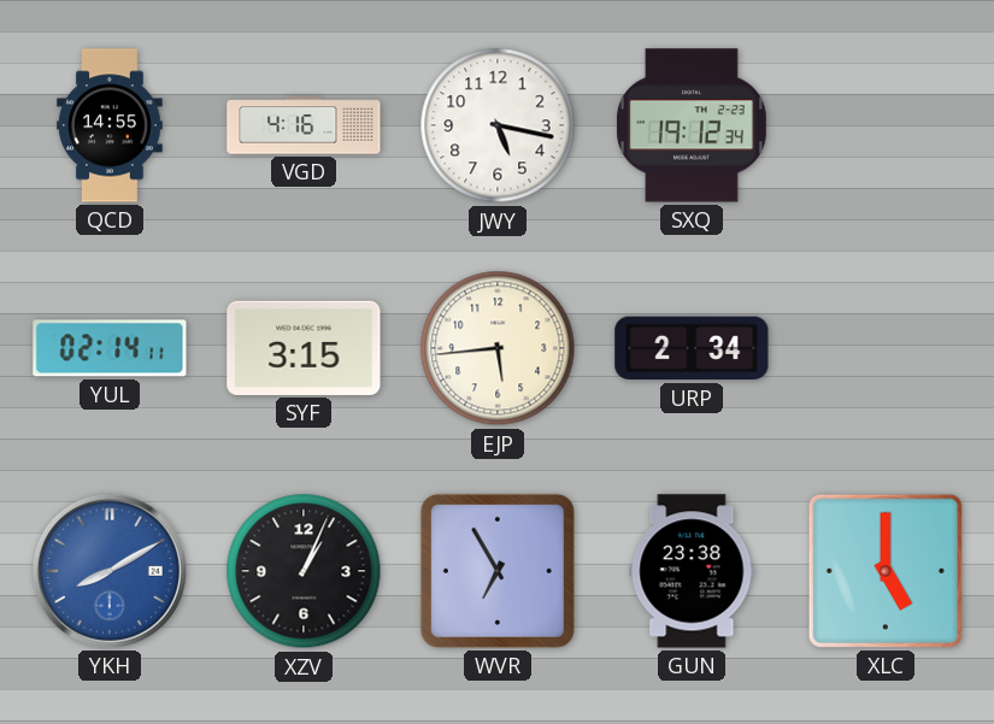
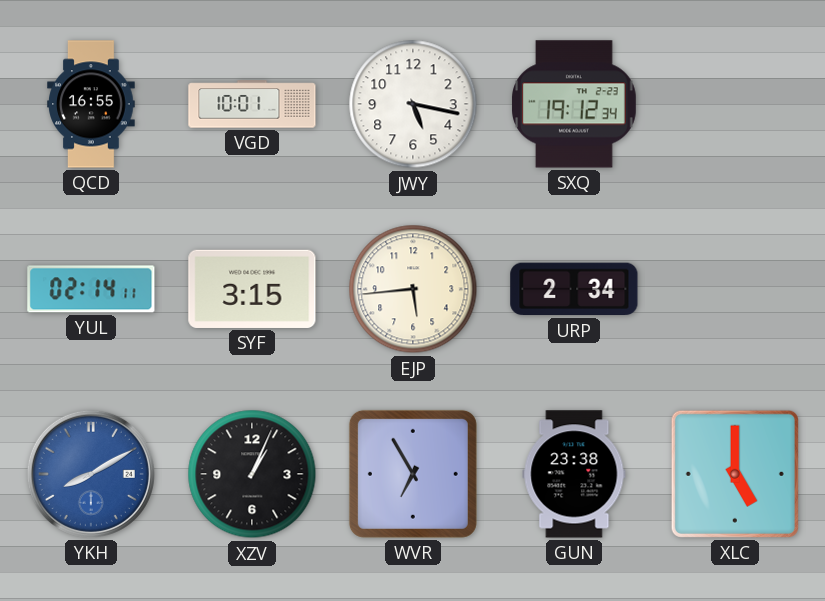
QCD: 14:55 -> 16:55 (91, 104)
VGD: 4:16 -> 10:01 (252, 104)
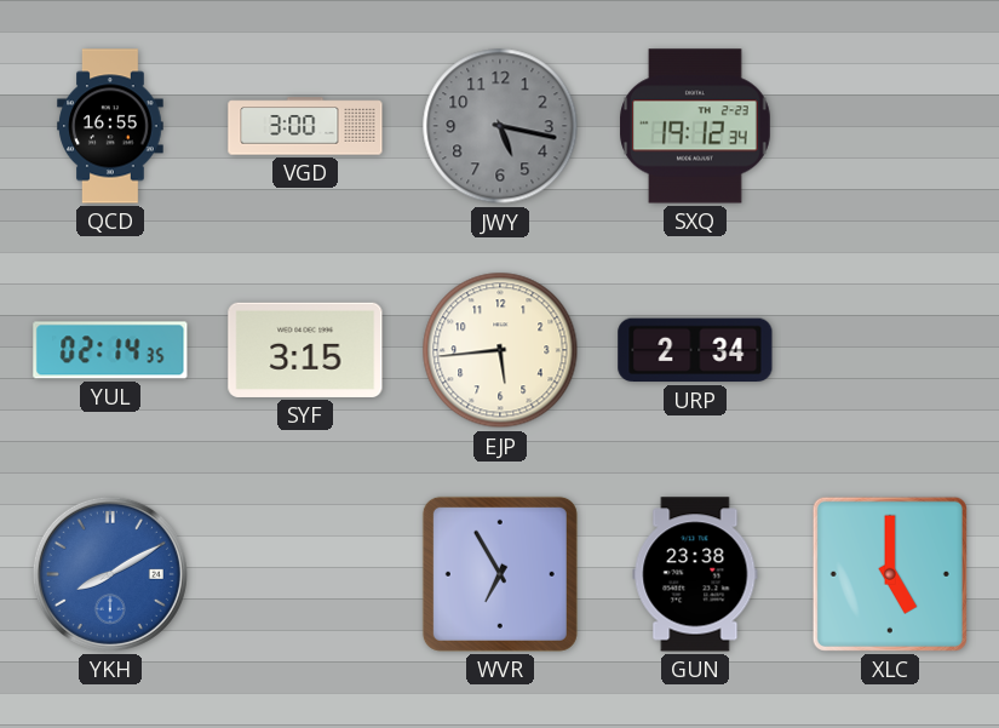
VGD: 10:01 -> 3:00 (305, 126)
JWY dial: white -> grey (500, 126)
YUL: 02:14:11 -> 02:14:35 (110, 350)
XZV: 1:04 -> none (252, 474)
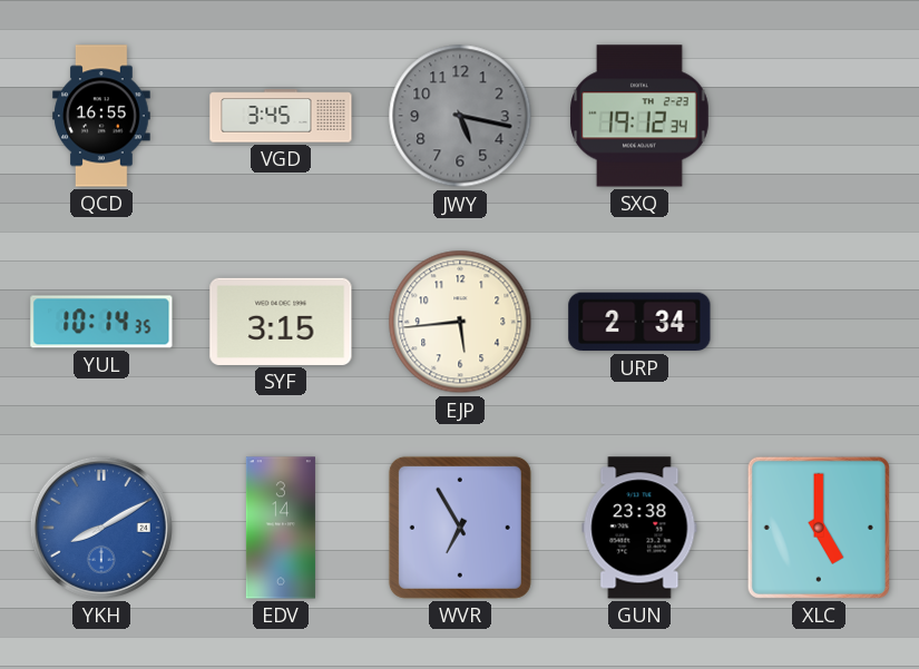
VGD: 3:00 -> 3:45 (281, 116)
YUL: 02:14 -> 10:14 (101, 322)
EDV: none -> 3:14 (281, 528)
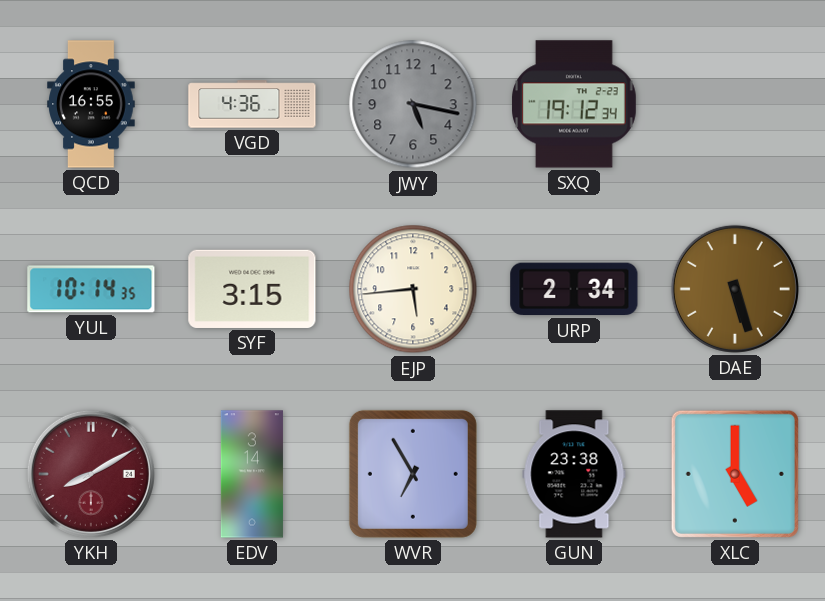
VGD: 3:45 -> 4:36 (252, 104)
DAE: none -> 5:27 (735, 289)
YKH dial: blue -> burgundy (91, 474)
